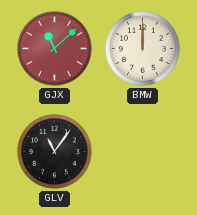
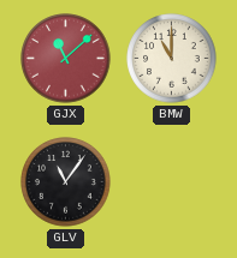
BMW: 12:00 -> 11:00 (172, 59)
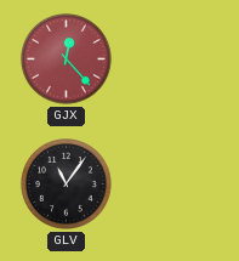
GJX: 11:08 -> 12:23 (67, 59)
BMW: 11:00 -> none (172, 59)
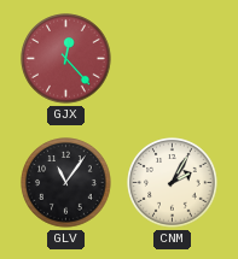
CNM: none -> 2:05 (173, 183)
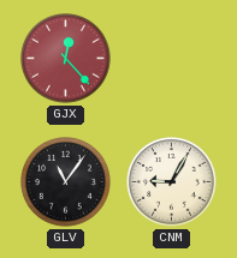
CNM: 2:05 -> 9:05 (172, 182)
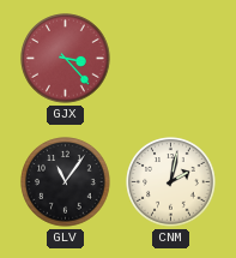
GJX: 12:23 -> 3:23 (66, 59)
CNM: 9:05 -> 2:02 (171, 182)
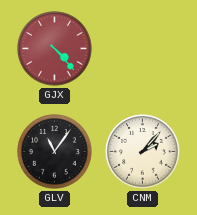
GJX: 3:23 -> 4:23 (55, 49)
CNM: 2:02 -> 2:07 (143, 152)
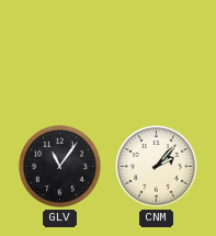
GJX: 4:23 -> none (55, 49)
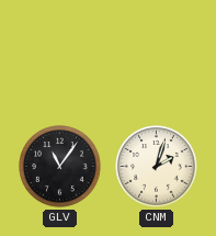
CNM: 2:07 -> 2:03 (157, 167)
